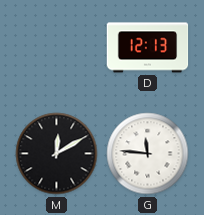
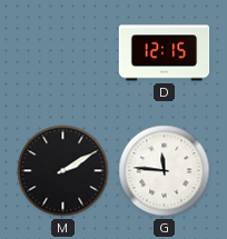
D: 12:13 -> 12:15 (165, 53)
M: 12:10 -> 2:10 (63, 171)
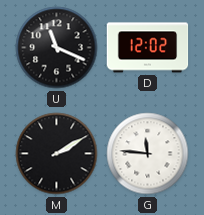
U: none -> 11:19 (57, 48)
D: 12:15 -> 12:02 (148, 48)
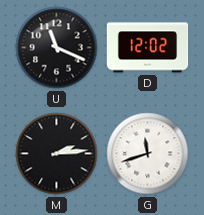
M: 2:10 -> 2:14 (57, 154)
G: 11:46 -> 11:42 (148, 154)
